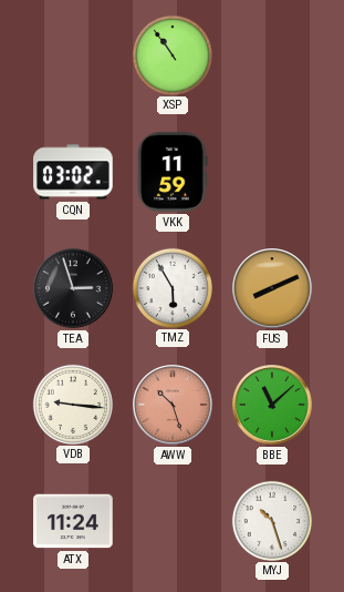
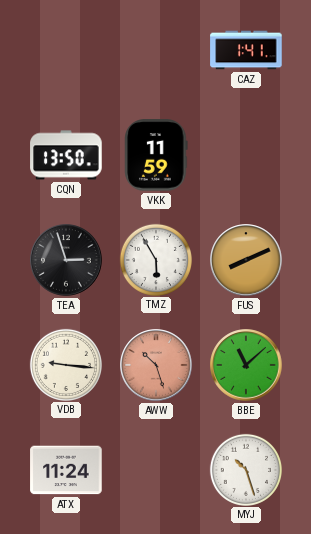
XSP: 10:54 -> none (171, 54)
CAZ: none -> 1:41 (246, 50)
CQN: 03:02 -> 13:50 (66, 155)
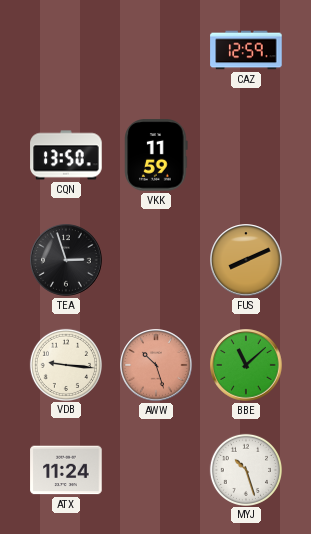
CAZ: 1:41 -> 12:59 (246, 50)
TMZ: 5:55 -> none (155, 259)
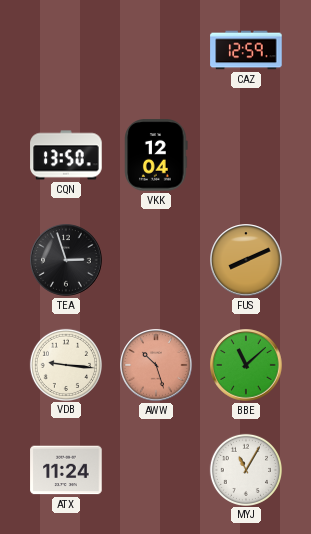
VKK: 11:59 -> 12:04 (156, 155)
MYJ: 10:27 -> 11:05 (245, 469)
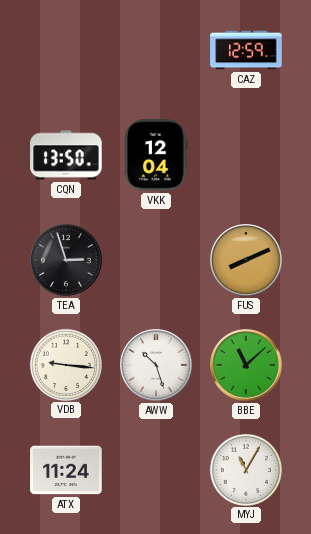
AWW dial: salmon -> white (156, 365)
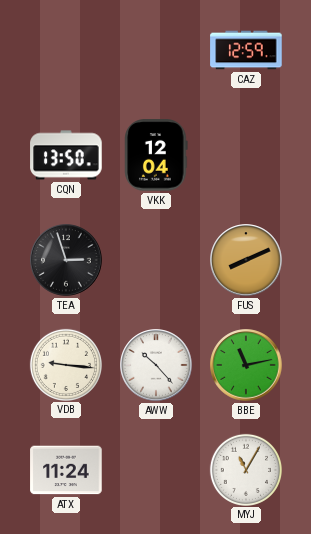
AWW: 10:27 -> 10:23 (156, 365)
BBE: 11:08 -> 11:13 (246, 365)
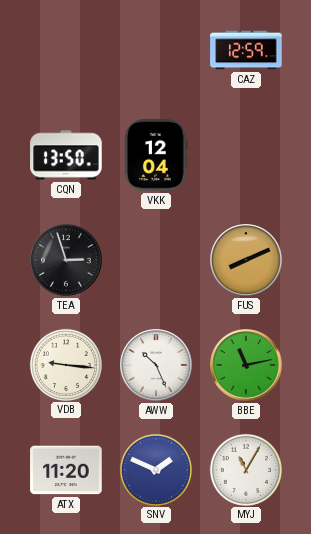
AWW: 10:23 -> 10:26 (156, 365)
ATX: 11:24 -> 11:20 (66, 470)
SNV: none -> 1:49 (155, 469)
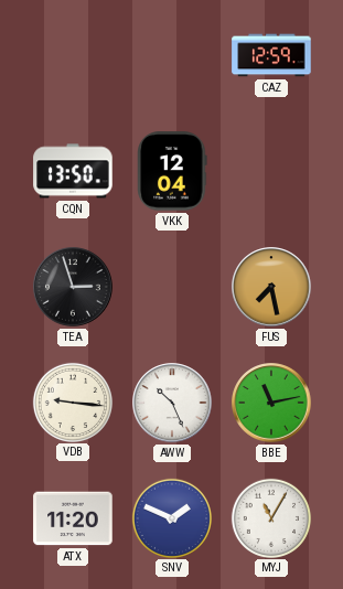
FUS: 8:11 -> 7:28 (271, 287)
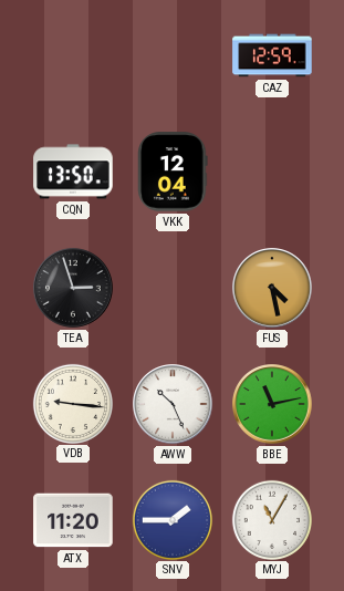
FUS: 7:28 -> 4:28 (272, 288)
SNV: 1:49 -> 1:45 (171, 519)
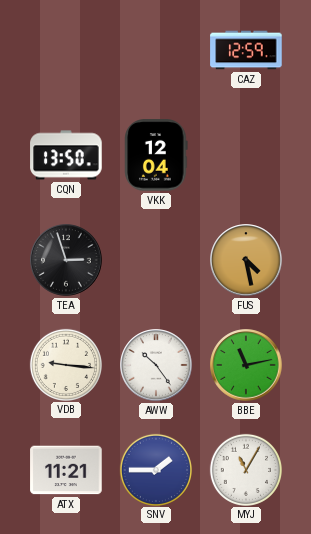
AWW: 10:26 -> 10:24 (156, 365)
ATX: 11:20 -> 11:21 (66, 470)
